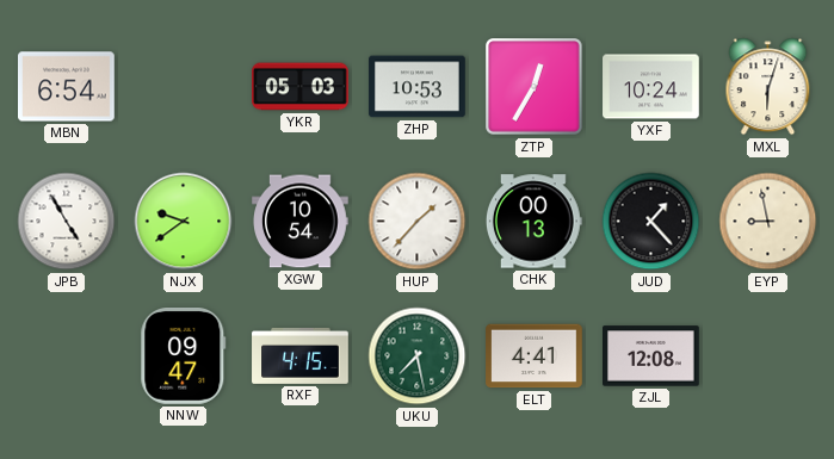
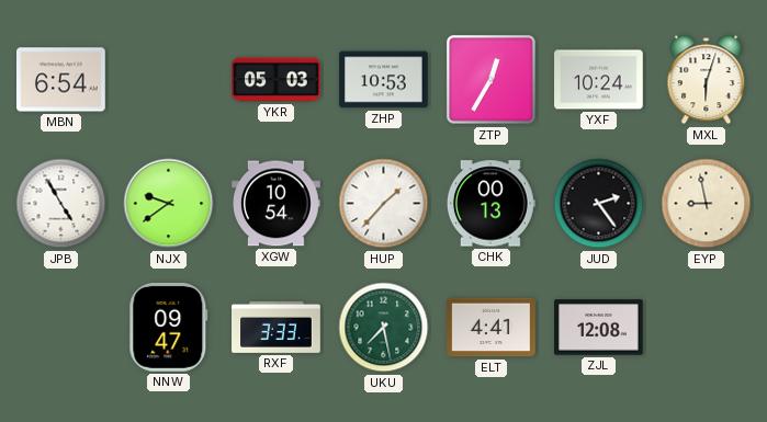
JUD: 1:23 -> 2:24 (599, 204)
RXF: 4:15 -> 3:33 (277, 327)
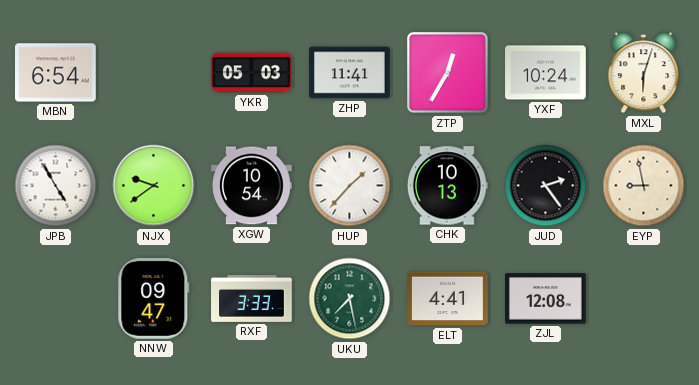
ZHP: 10:53 -> 11:41 (350, 73)
CHK: 00:13 -> 10:13 (447, 186)
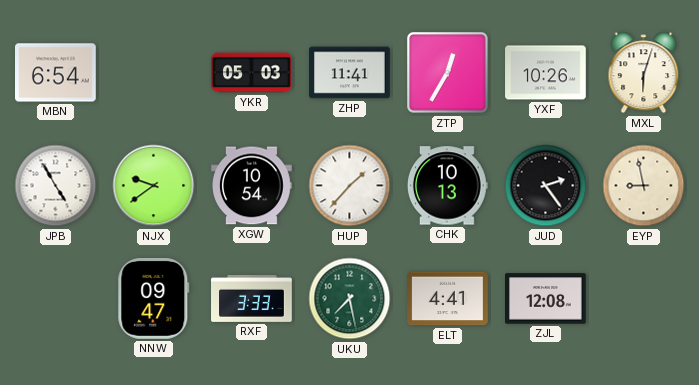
YXF: 10:24 -> 10:26 (546, 73)
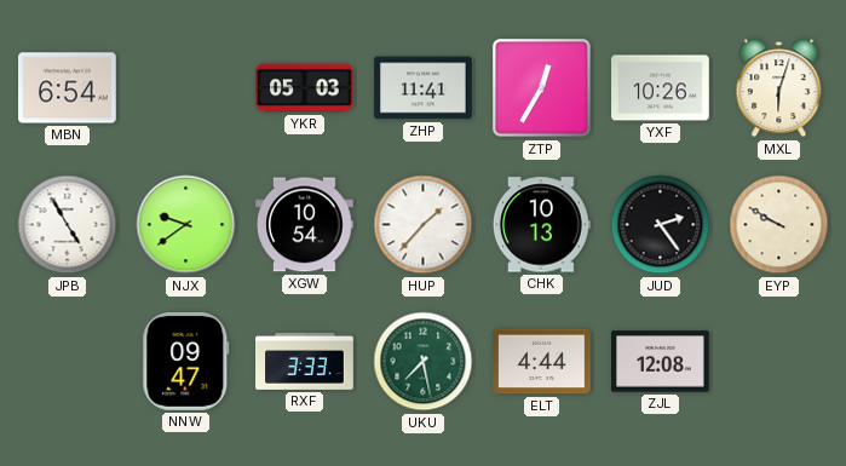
EYP: 8:58 -> 9:50 (779, 225)
ELT: 4:41 -> 4:44 (542, 362)
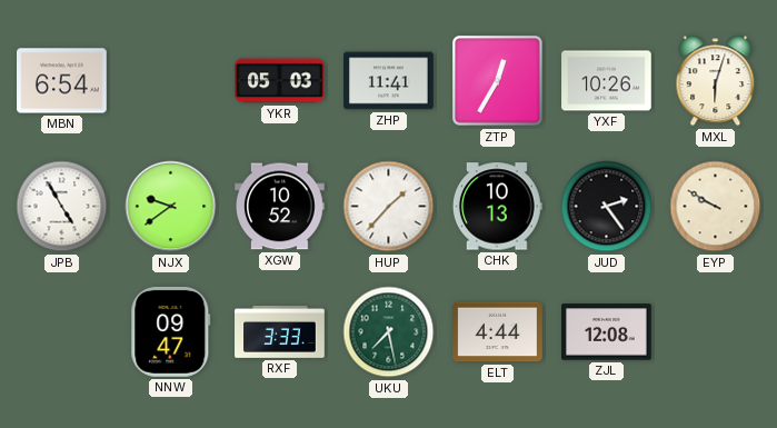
XGW: 10:54 -> 10:52 (280, 207)
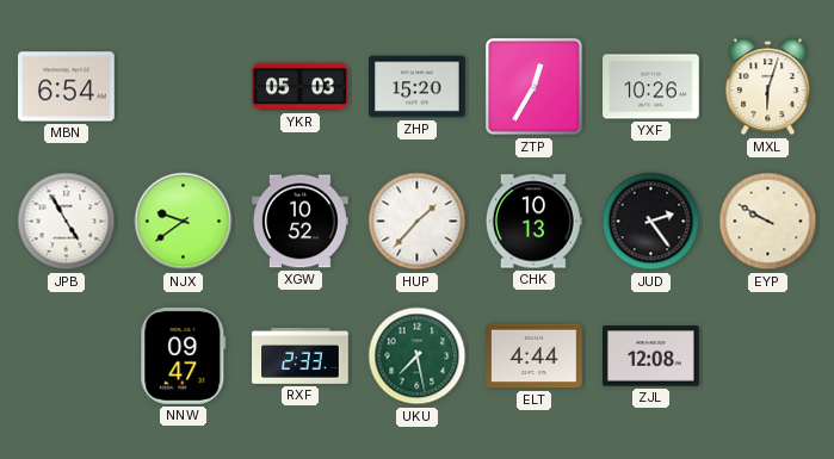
ZHP: 11:41 -> 15:20 (418, 87)
RXF: 3:33 -> 2:33 (301, 355)
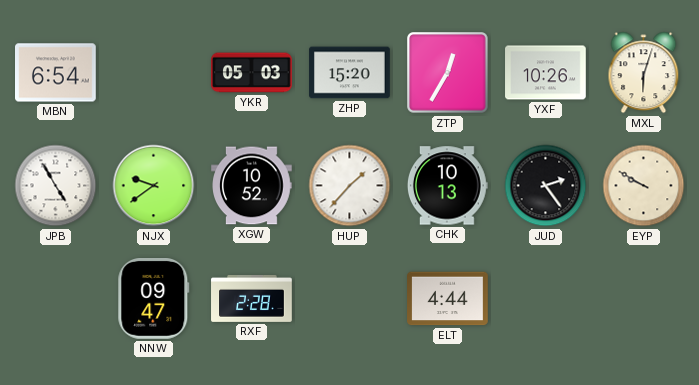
RXF: 2:33 -> 2:28 (252, 298)
UKU: 7:28 -> none (418, 356)
ZJL: 12:08 -> none (651, 356)
